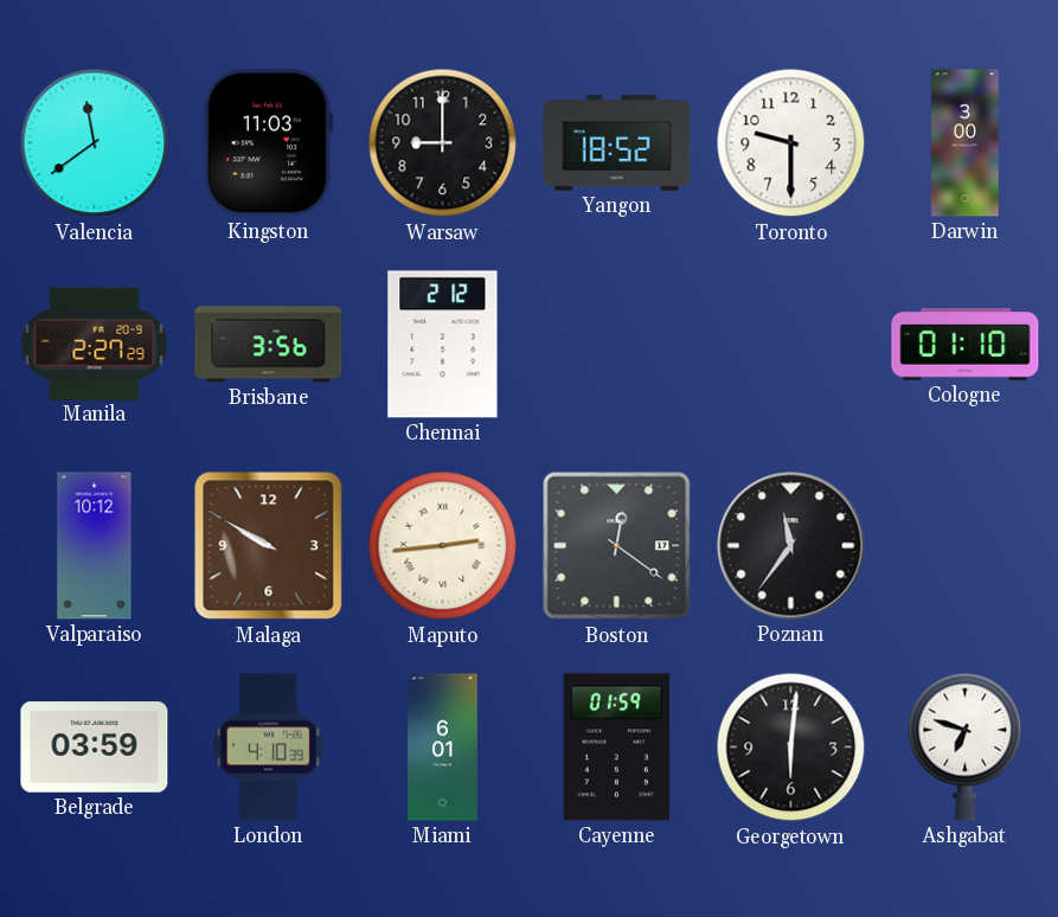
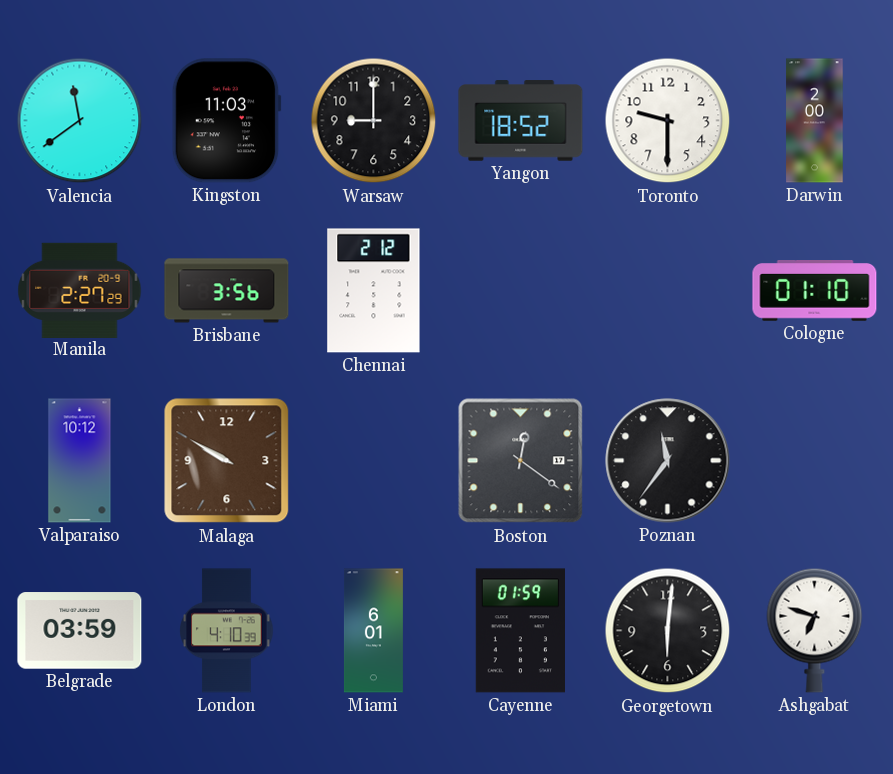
Darwin: 3:00 -> 2:00 (815, 121)
Maputo: 2:44 -> none (443, 546)
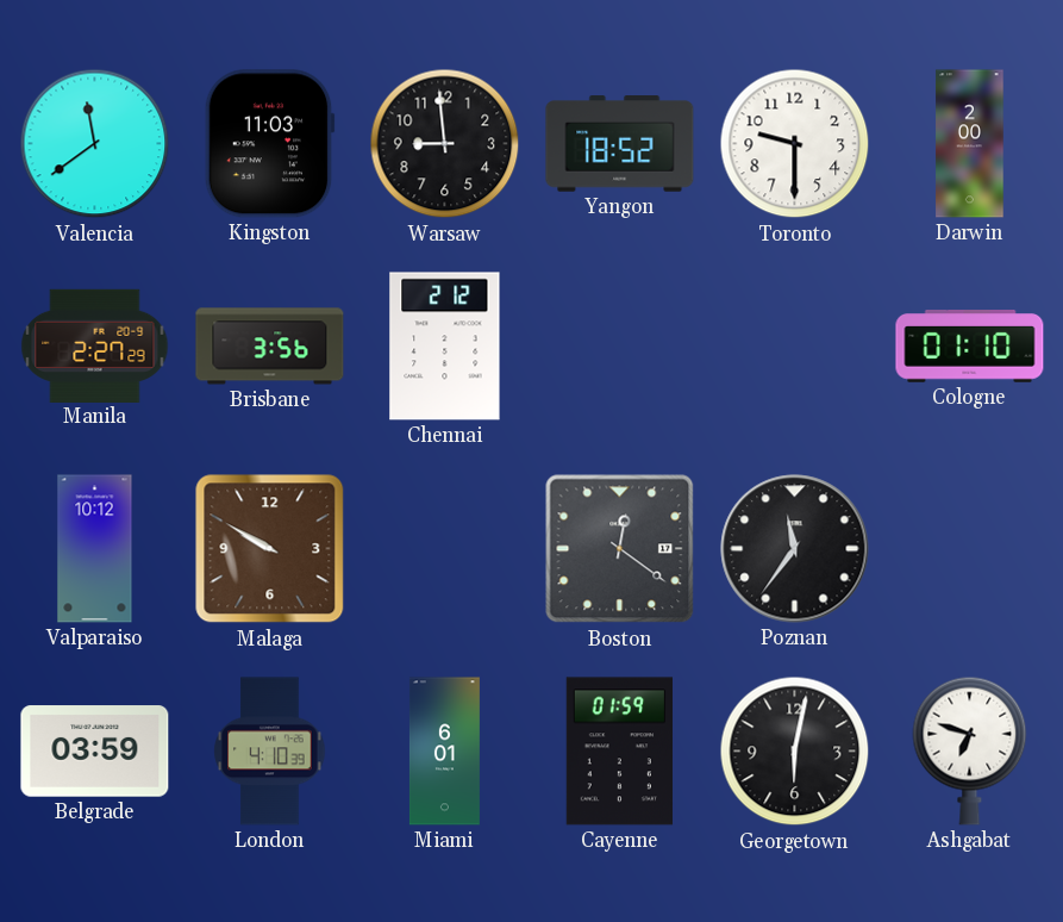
Warsaw: 9:00 -> 8:59 (445, 144)
Georgetown: 6:01 -> 6:02 (795, 752)
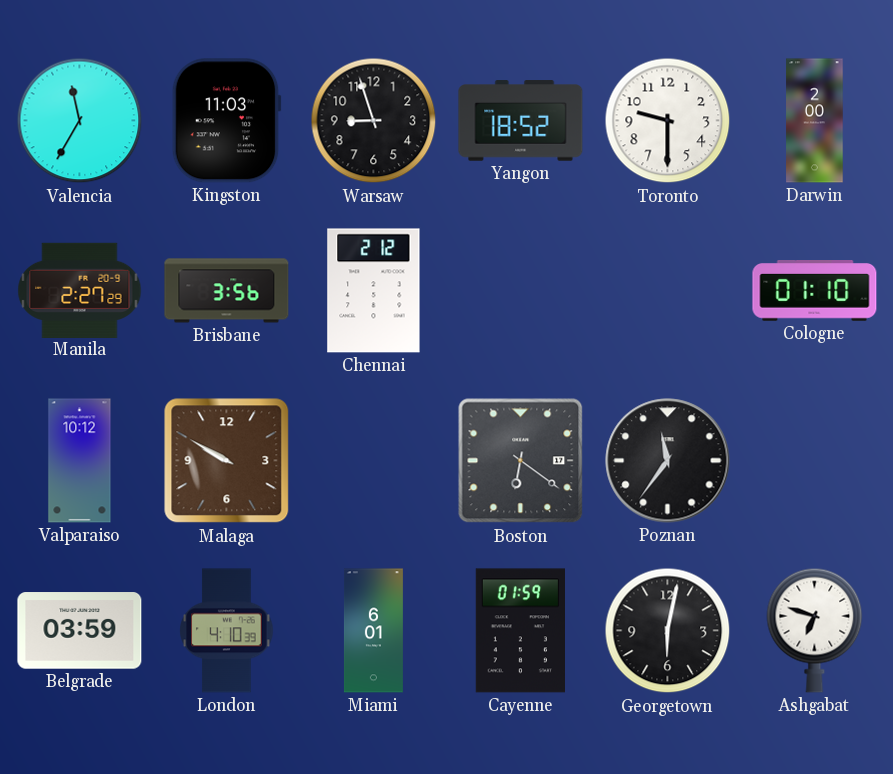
Valencia: 11:39 -> 11:35 (80, 121)
Warsaw: 8:59 -> 8:57 (374, 121)
Boston: 12:21 -> 6:21 (521, 461)
